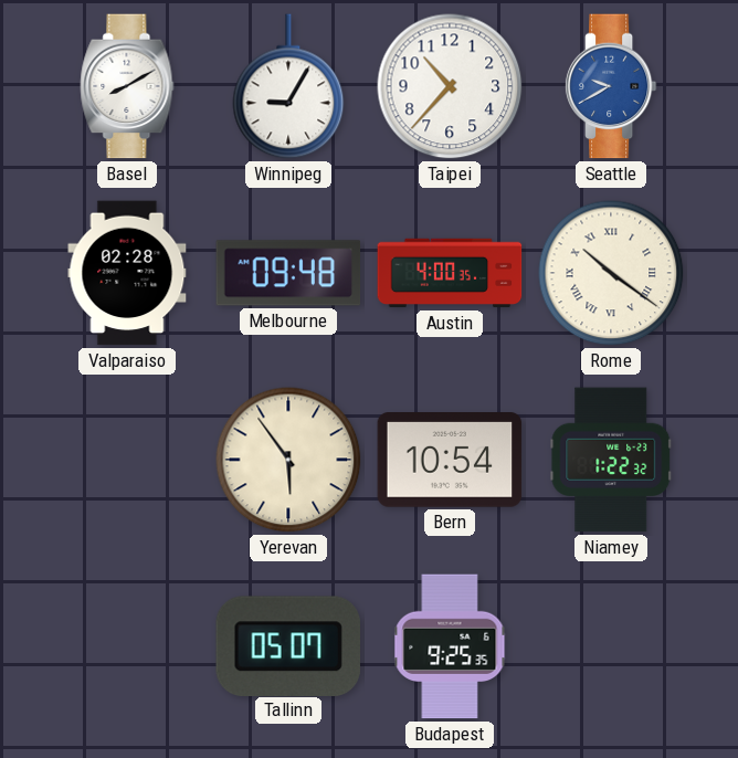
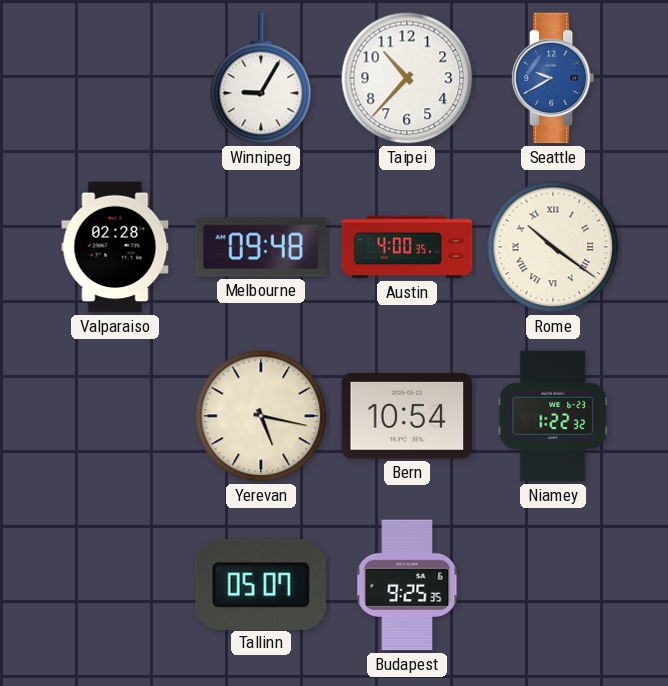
Basel: 8:10 -> none (127, 86)
Yerevan: 5:54 -> 5:17 (261, 416)
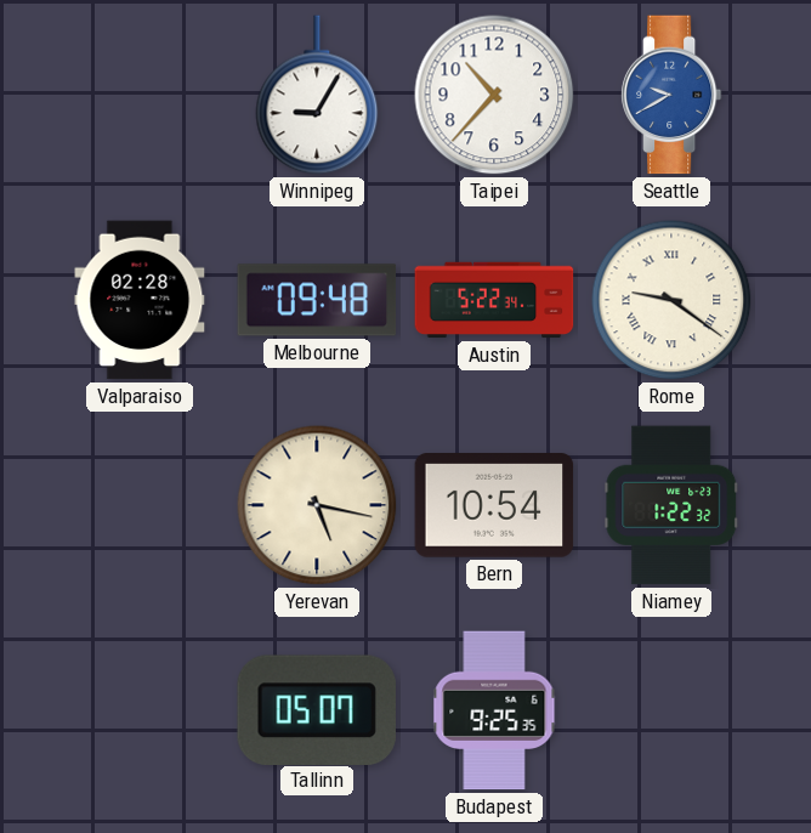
Austin: 4:00 -> 5:22 (494, 300)
Rome: 10:21 -> 9:21 (671, 300)
